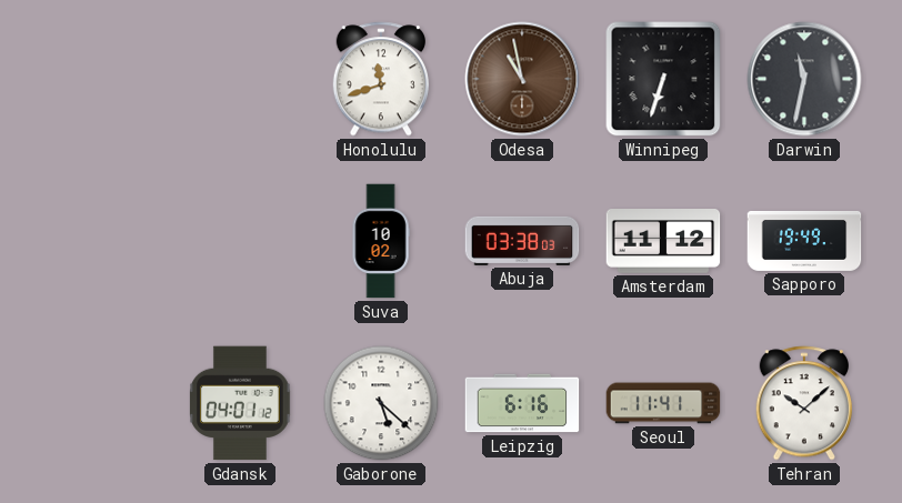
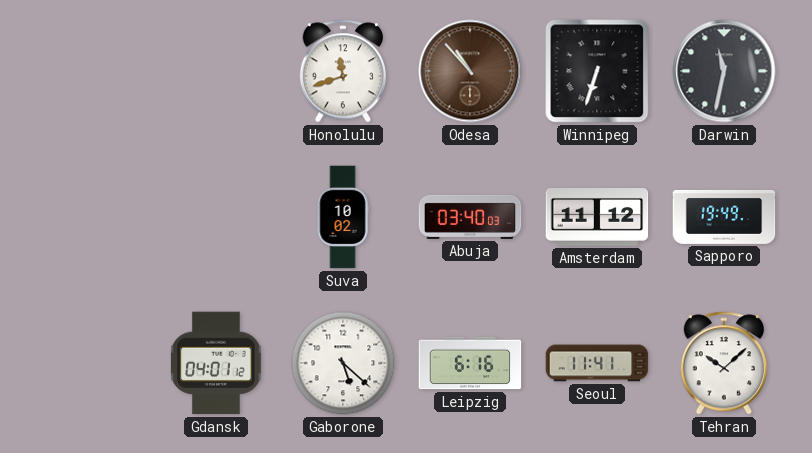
Odesa: 10:58 -> 10:53 (470, 71)
Abuja: 03:38 -> 03:40 (470, 217)
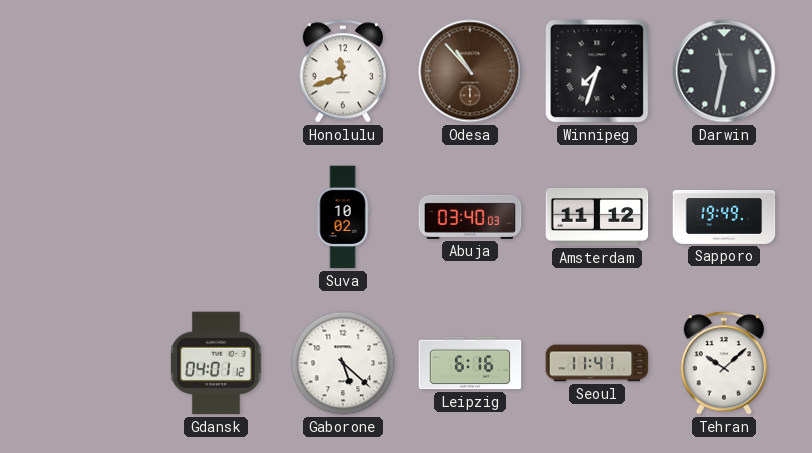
Winnipeg: 6:33 -> 7:33 (597, 71)
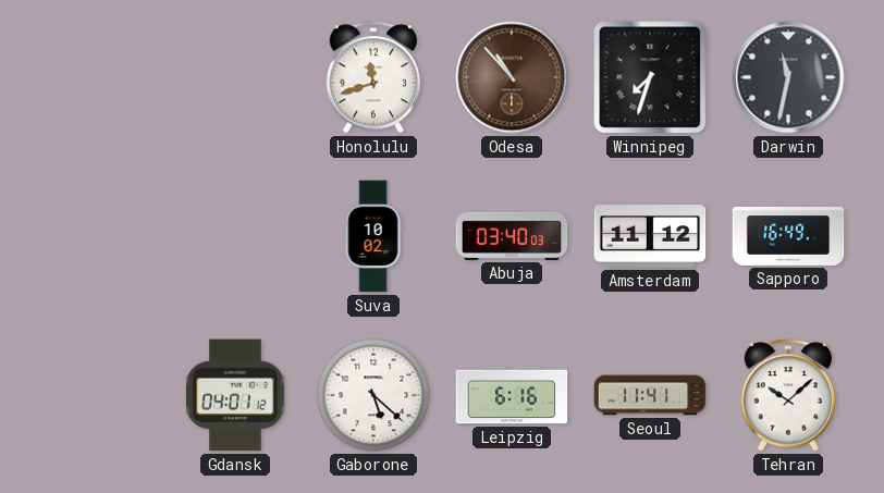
Sapporo: 19:49 -> 16:49 (788, 236)
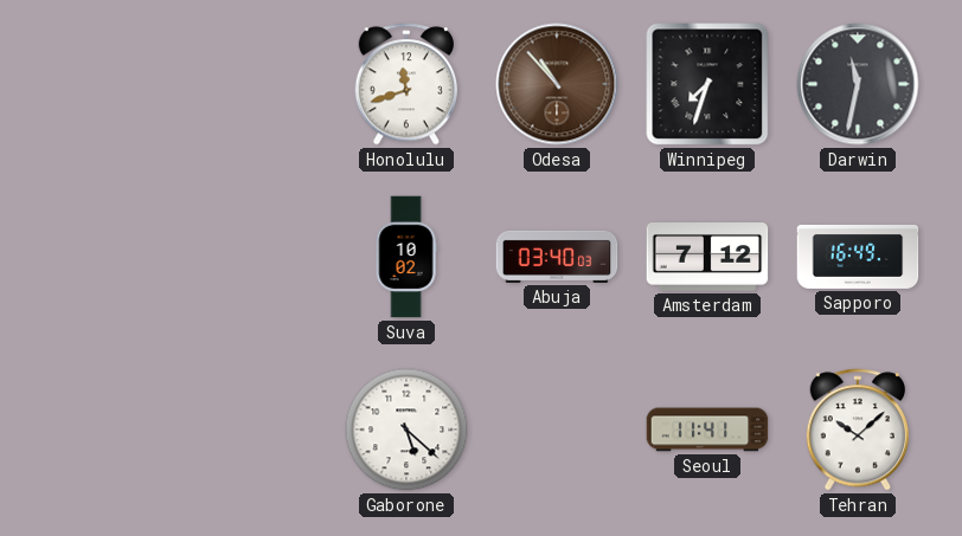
Amsterdam: 11:12 -> 7:12 (707, 258)
Gdansk: 04:01 -> none (236, 395)
Leipzig: 6:16 -> none (512, 395)
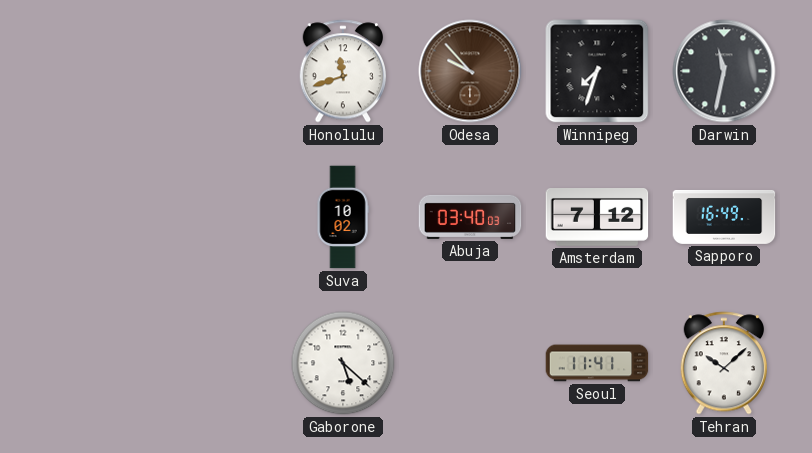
Odesa: 10:53 -> 9:53 (470, 71)
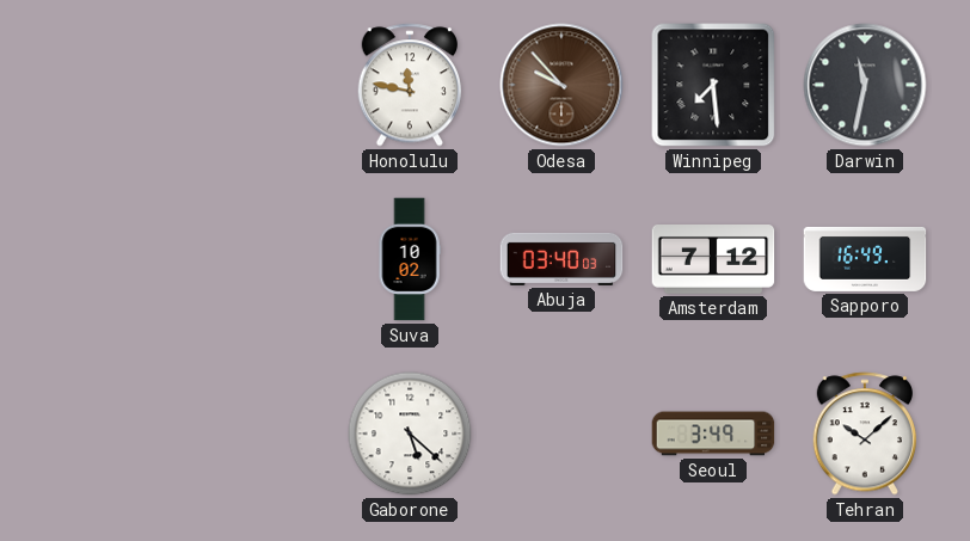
Honolulu: 11:42 -> 11:47 (409, 85)
Winnipeg: 7:33 -> 7:29 (713, 85)
Seoul: 11:41 -> 3:49 (713, 434)
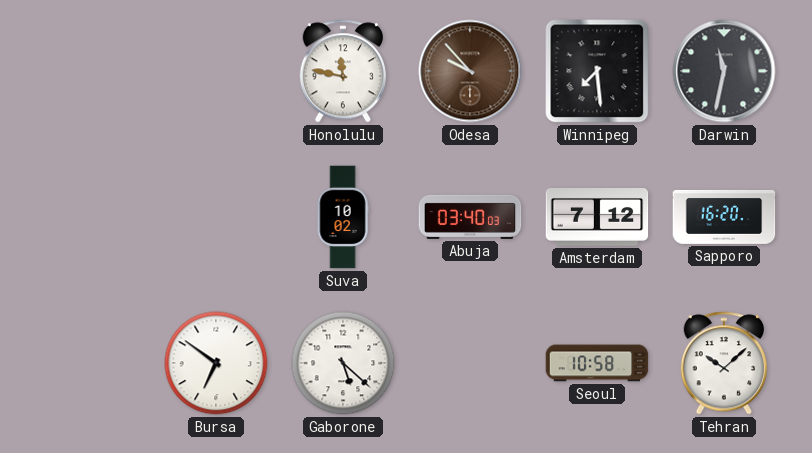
Sapporo: 16:49 -> 16:20 (724, 217)
Bursa: none -> 6:51 (216, 363)
Seoul: 3:49 -> 10:58 (597, 363)
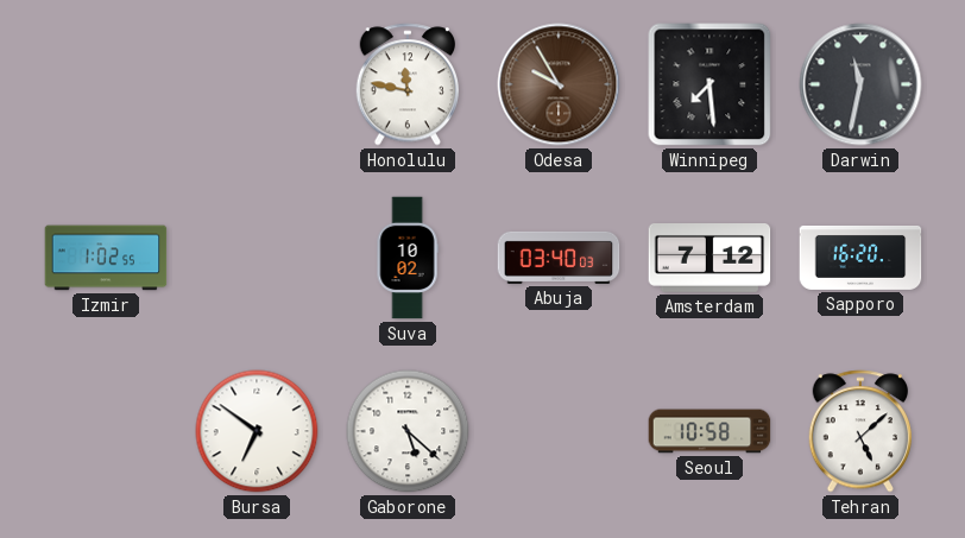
Odesa: 9:53 -> 9:55 (559, 84)
Izmir: none -> 1:02 (106, 258)
Tehran: 10:08 -> 5:08 (859, 431)
